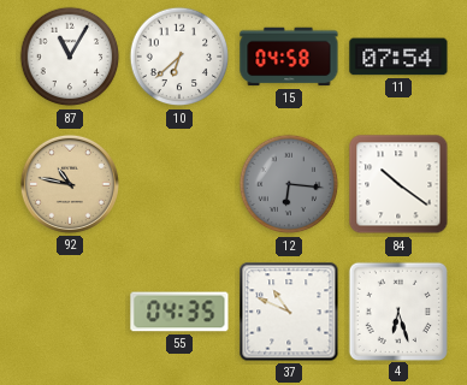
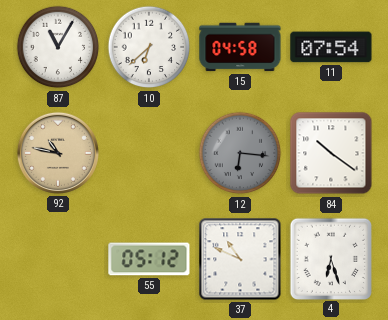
55: 04:35 -> 05:12 (149, 259)
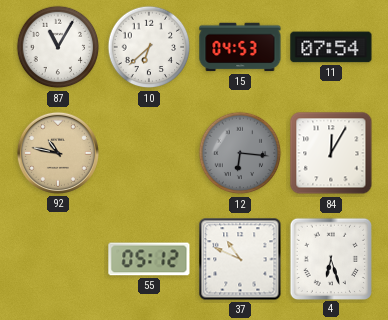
15: 04:58 -> 04:53 (240, 47)
84: 10:21 -> 12:05 (331, 153)
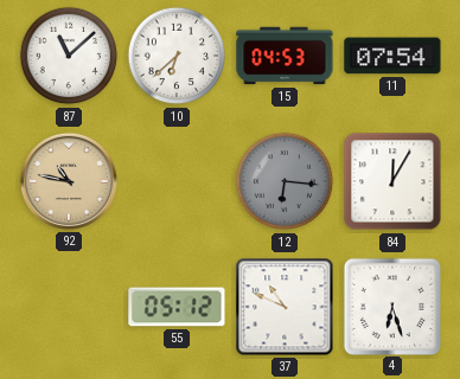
87: 11:05 -> 11:08 (69, 56)
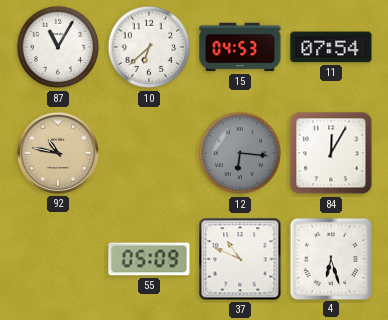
87: 11:08 -> 11:05 (58, 47)
55: 05:12 -> 05:09 (149, 259)
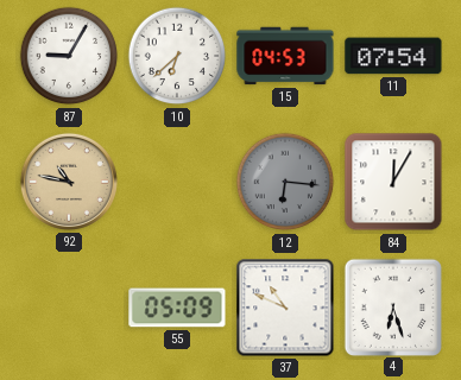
87: 11:05 -> 9:05 (69, 56)
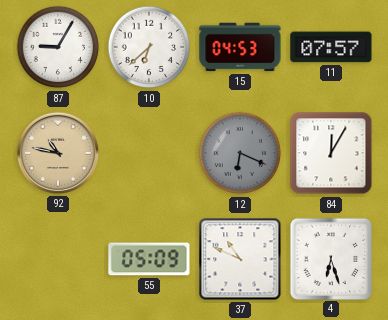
11: 07:54 -> 07:57 (331, 47)
12: 6:16 -> 6:19 (240, 153)
